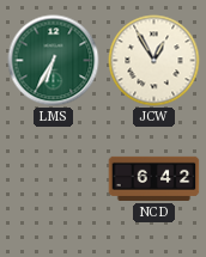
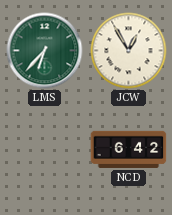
LMS: 6:35 -> 6:37 (45, 51)
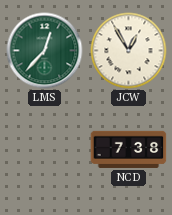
LMS: 6:37 -> 12:37 (45, 51)
NCD: 6:42 -> 7:38 (129, 149)
